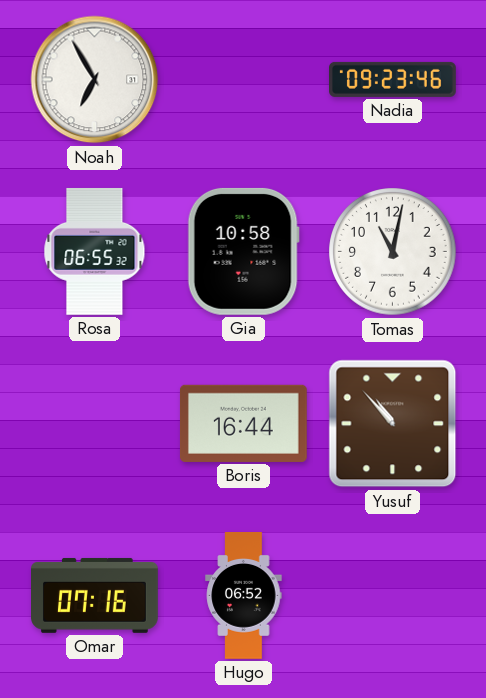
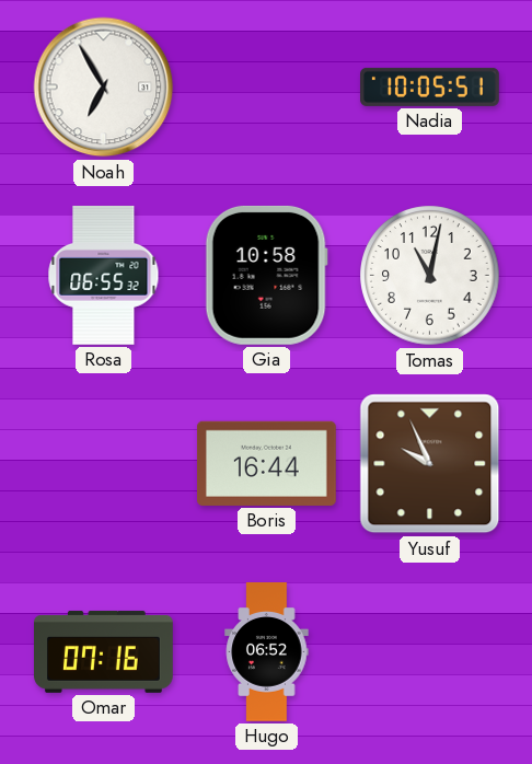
Nadia: 09:23 -> 10:05 (430, 86)
Yusuf: 10:53 -> 9:56 (430, 464)
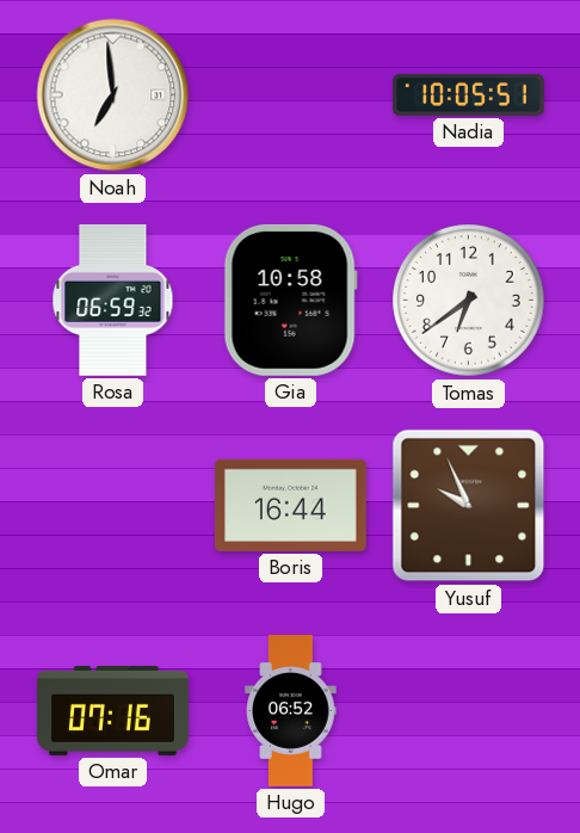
Noah: 6:55 -> 6:59 (113, 95)
Rosa: 06:55 -> 06:59 (113, 300)
Tomas: 11:02 -> 6:39 (469, 301)
